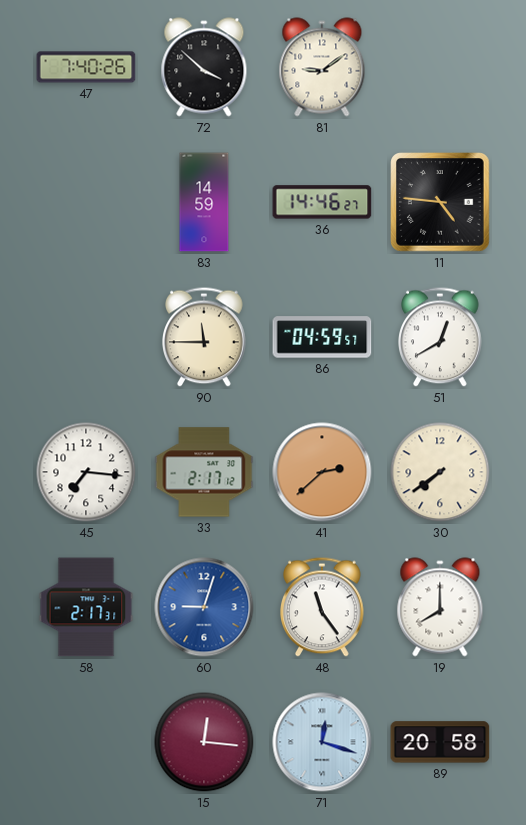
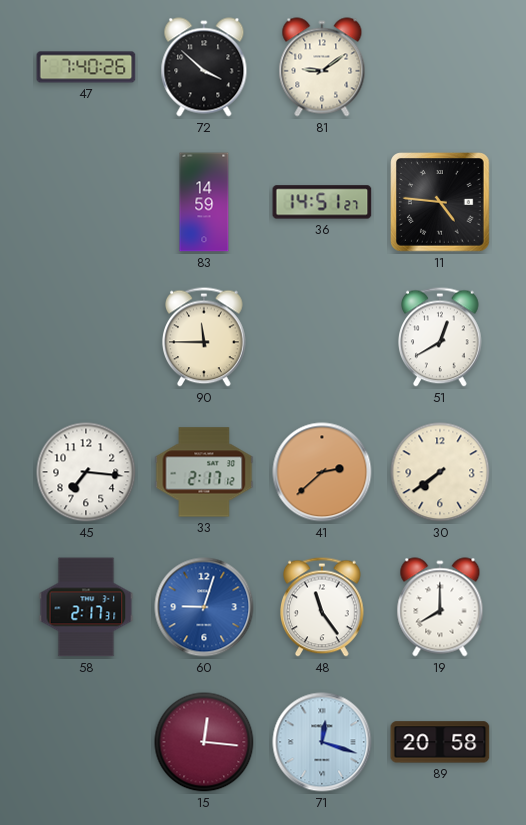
36: 14:46 -> 14:51 (322, 202)
86: 04:59 -> none (322, 337)
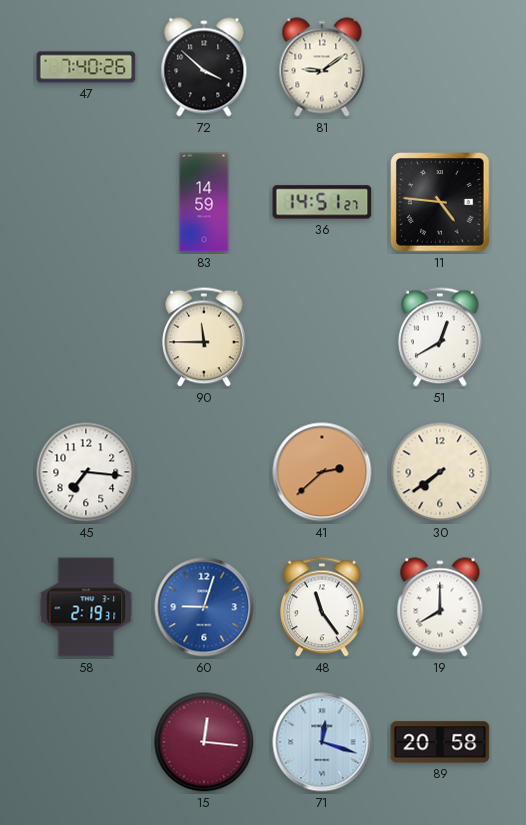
33: 2:17 -> none (204, 472)
58: 2:17 -> 2:19 (86, 607)
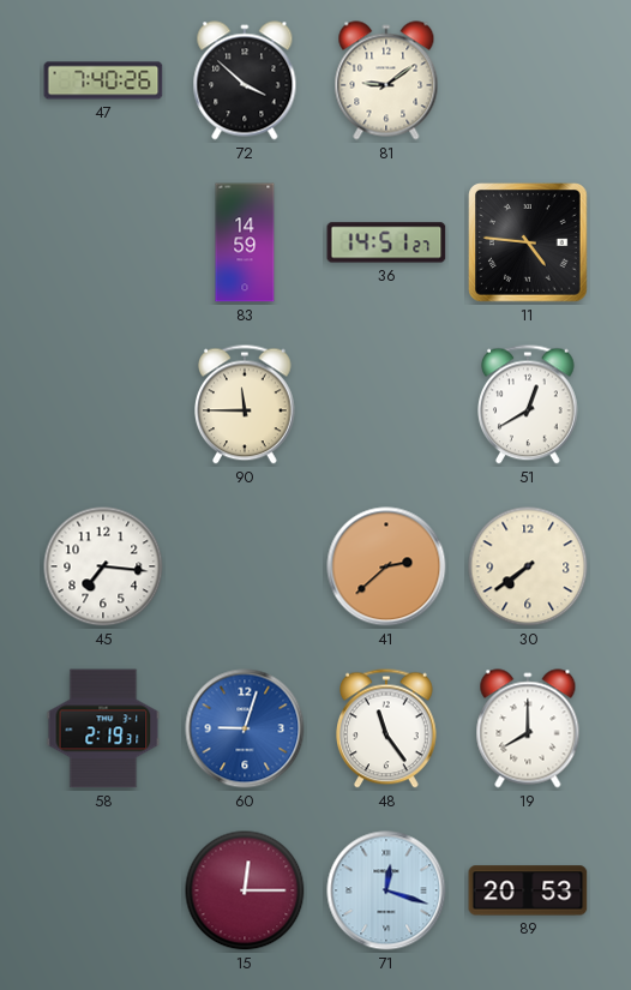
15: 12:16 -> 12:15 (245, 890)
89: 20:58 -> 20:53 (528, 890)
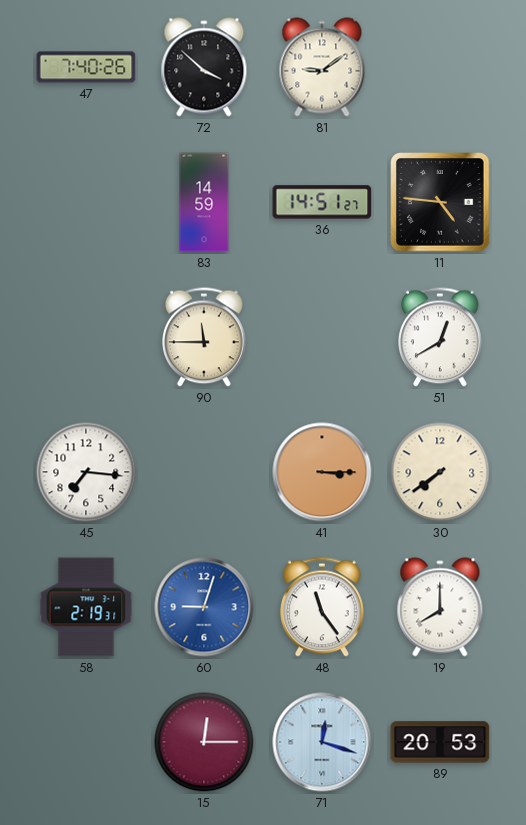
41: 2:38 -> 3:15 (322, 472)
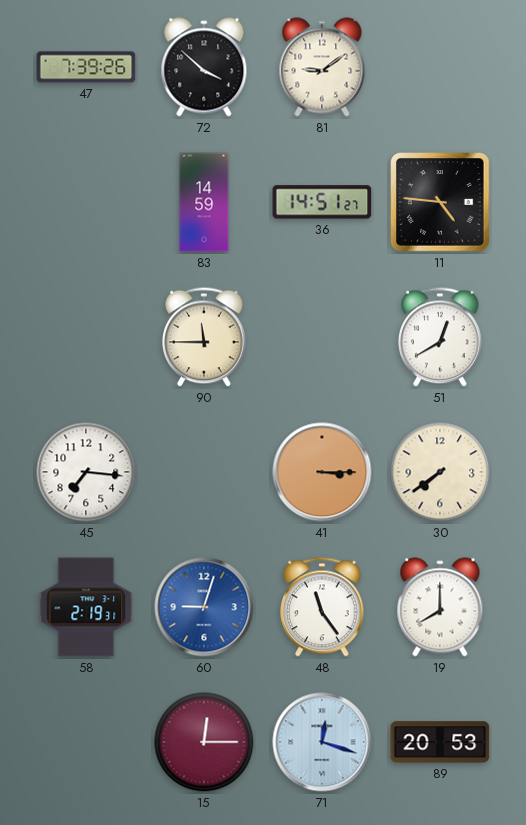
47: 7:40 -> 7:39 (86, 67)
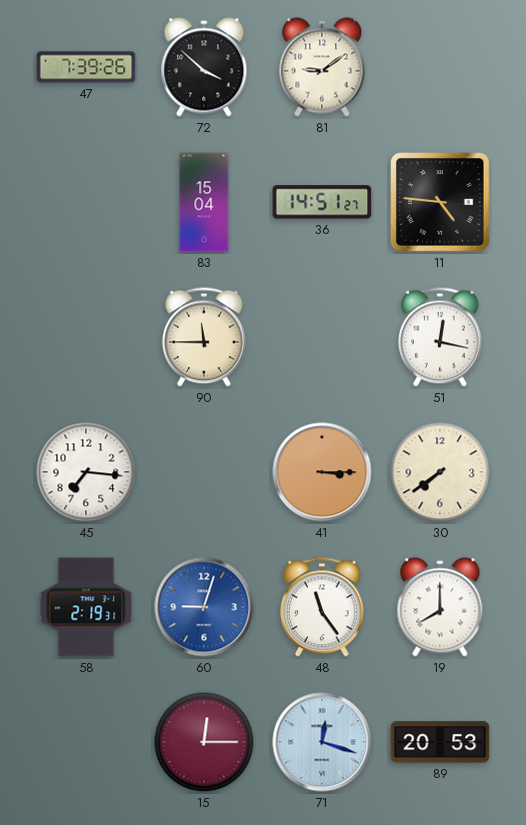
83: 14:59 -> 15:04 (204, 202)
51: 12:40 -> 12:17 (441, 337)
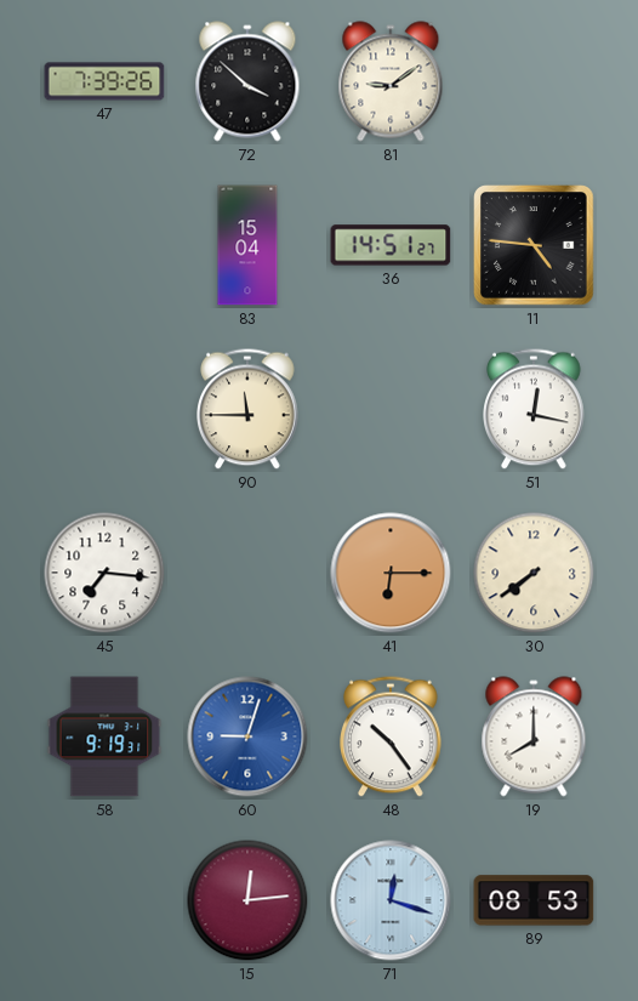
41: 3:15 -> 6:15 (391, 573)
58: 2:19 -> 9:19 (104, 736)
48: 11:24 -> 10:24 (392, 736)
15: 12:15 -> 12:14 (247, 900)
89: 20:53 -> 08:53 (534, 900)
